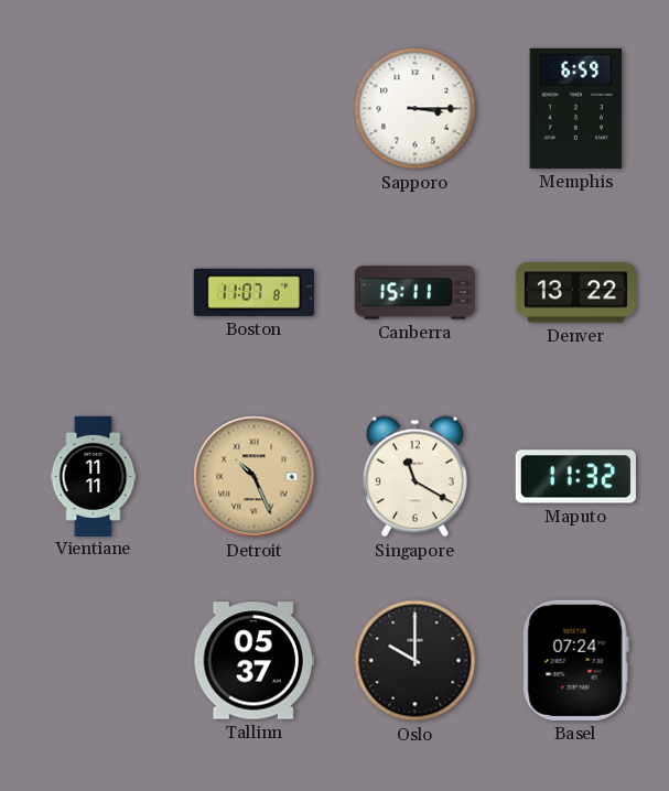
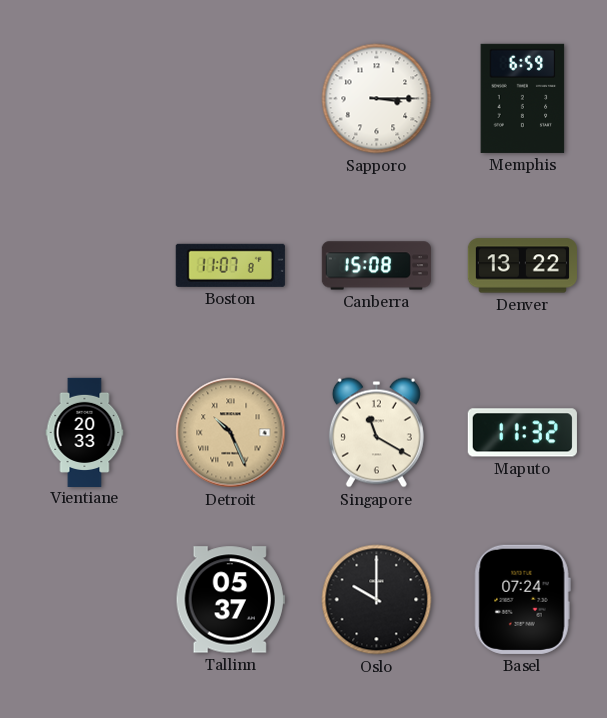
Canberra: 15:11 -> 15:08 (376, 266)
Vientiane: 11:11 -> 20:33 (85, 432)
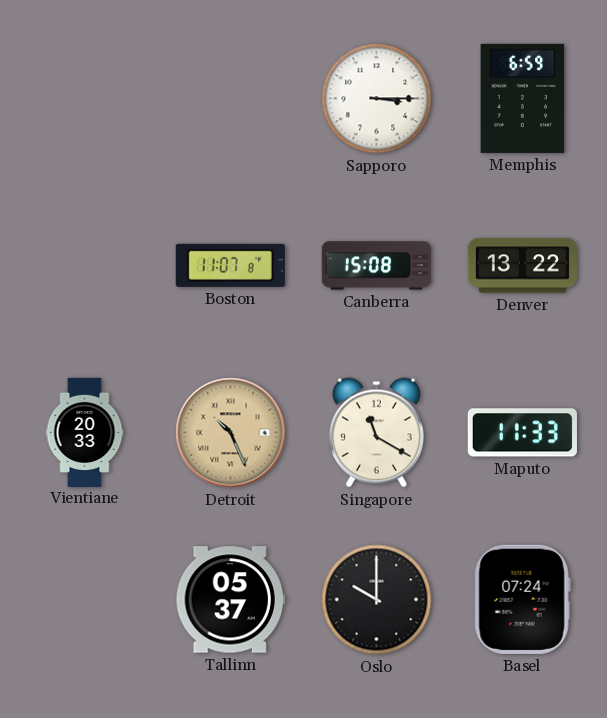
Maputo: 11:32 -> 11:33 (522, 433)
